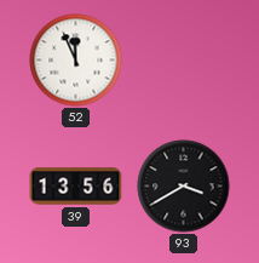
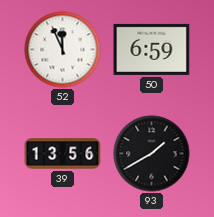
50: none -> 6:59 (152, 49)
93: 3:40 -> 1:40 (152, 154)
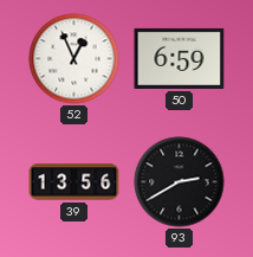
52: 11:56 -> 12:56 (74, 59)
93: 1:40 -> 2:40 (180, 182)
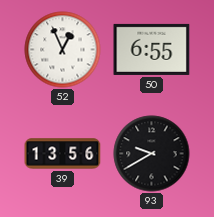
50: 6:59 -> 6:55 (152, 49)
93: 2:40 -> 9:40 (152, 154)
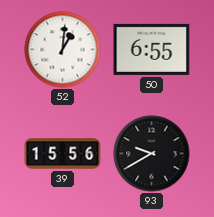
52: 12:56 -> 1:01 (63, 50)
39: 13:56 -> 15:56 (63, 154)
